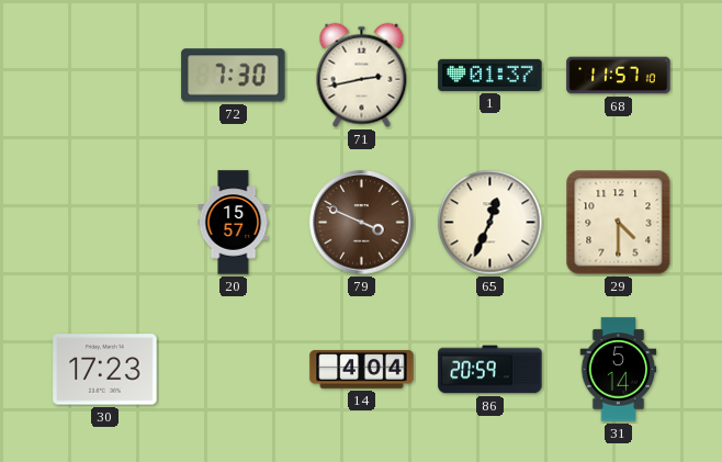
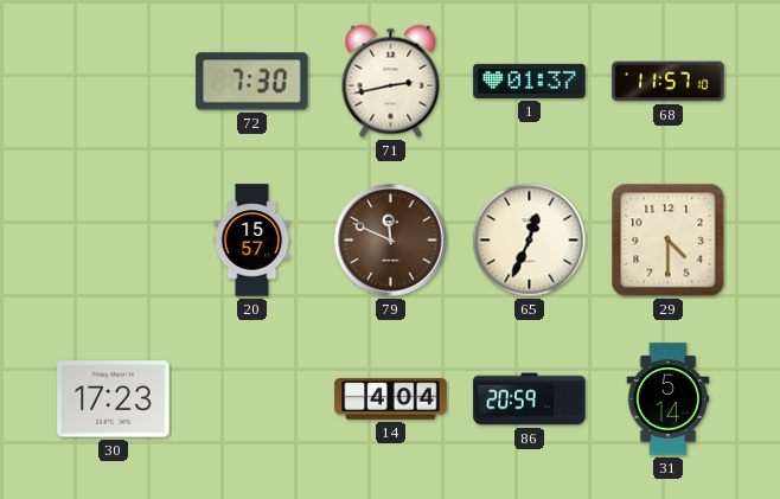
79: 3:49 -> 11:49 (391, 241)
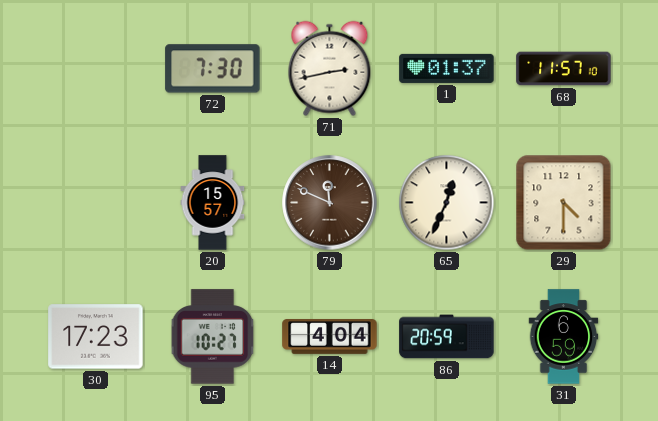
95: none -> 10:27 (213, 337)
31: 5:14 -> 6:59 (564, 337)
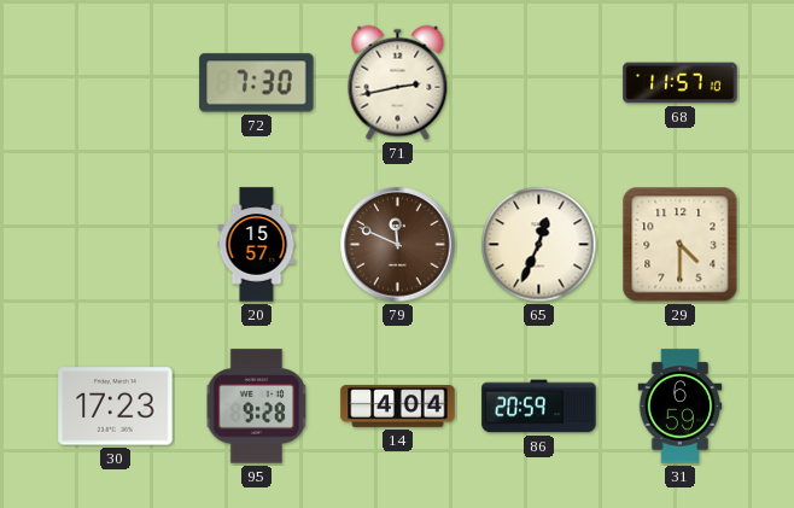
1: 01:37 -> none (447, 68)
95: 10:27 -> 9:28 (257, 407)
